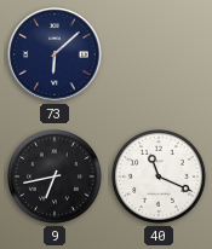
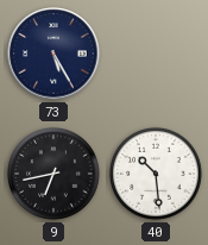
73: 6:08 -> 5:25 (53, 54)
40: 11:19 -> 10:29 (157, 175)
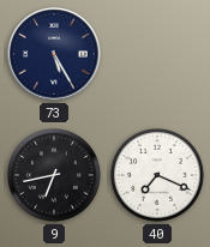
40: 10:29 -> 7:19 (158, 176)
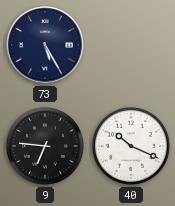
9: 6:43 -> 6:46 (46, 147)
40: 7:19 -> 10:19 (132, 147)
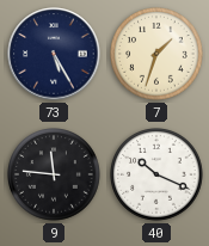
7: none -> 1:33 (158, 55)
9: 6:46 -> 11:46 (55, 176)
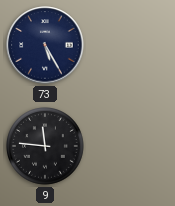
7: 1:33 -> none (158, 55)
40: 10:19 -> none (158, 176)
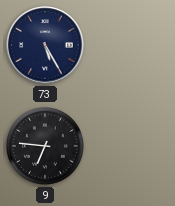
9: 11:46 -> 6:46 (46, 147)
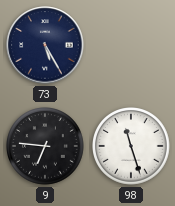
98: none -> 11:27 (132, 147)
